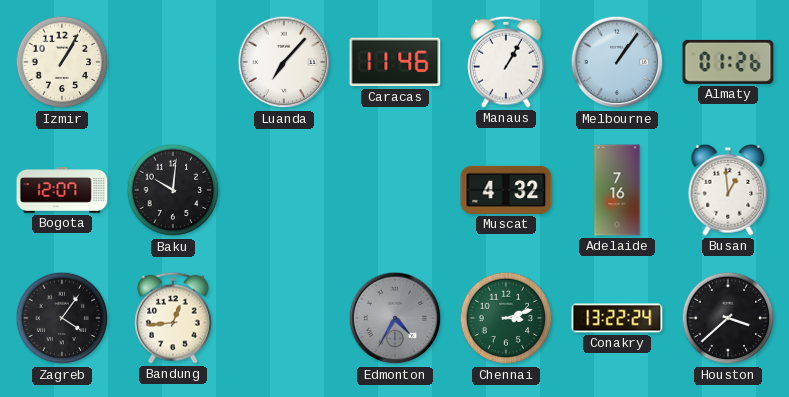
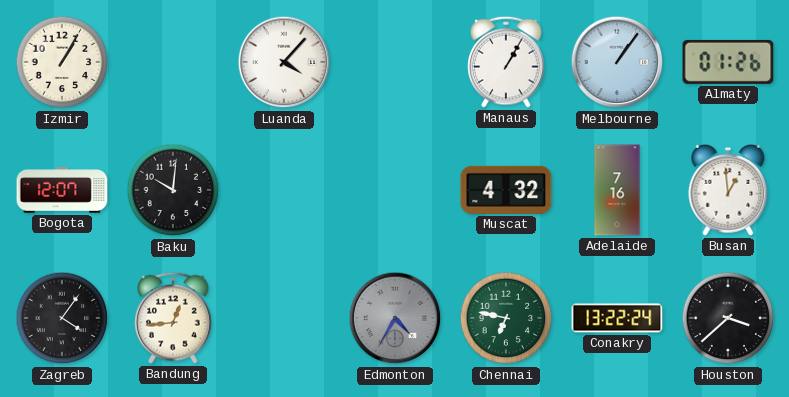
Luanda: 7:07 -> 4:07 (284, 62)
Caracas: 11:46 -> none (395, 62)
Chennai: 3:12 -> 6:47 (506, 318)
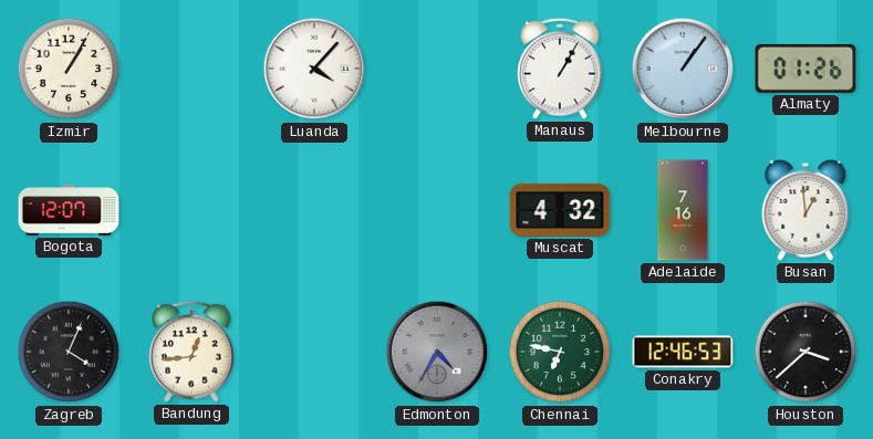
Baku: 10:01 -> none (173, 190)
Zagreb: 4:06 -> 4:04 (69, 352)
Conakry: 13:22 -> 12:46 (683, 352)
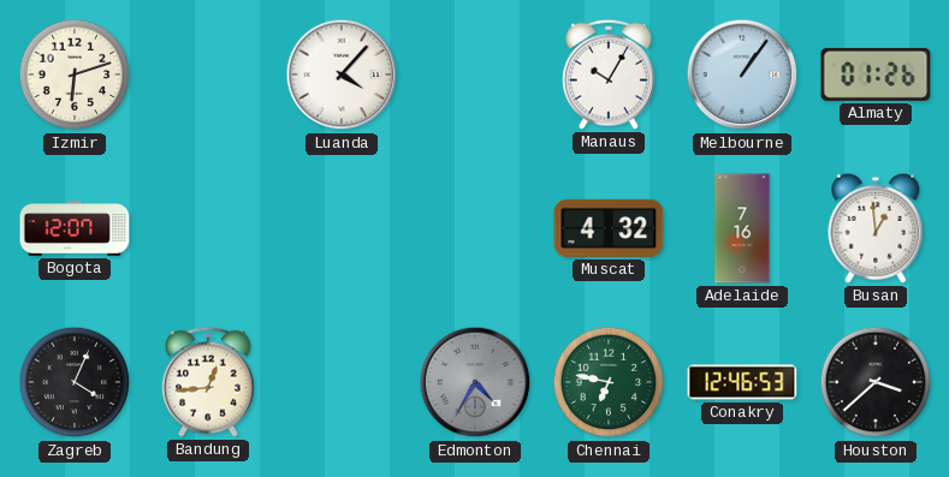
Izmir: 1:05 -> 6:12 (75, 74)
Manaus: 1:05 -> 10:05 (609, 74)
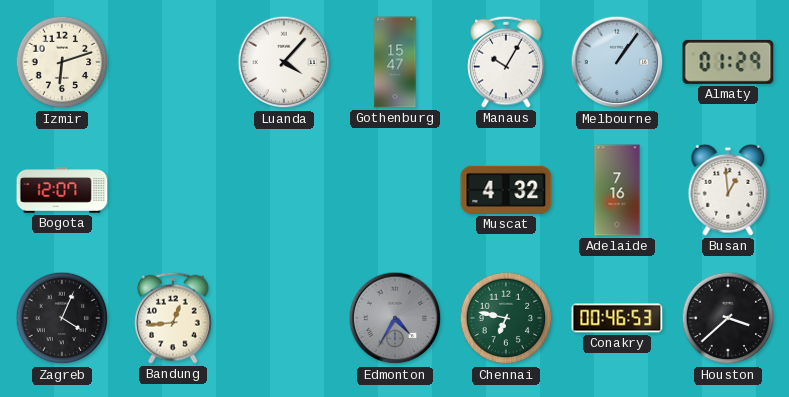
Gothenburg: none -> 15:47 (395, 62)
Almaty: 01:26 -> 01:29 (728, 62)
Conakry: 12:46 -> 00:46 (617, 318)
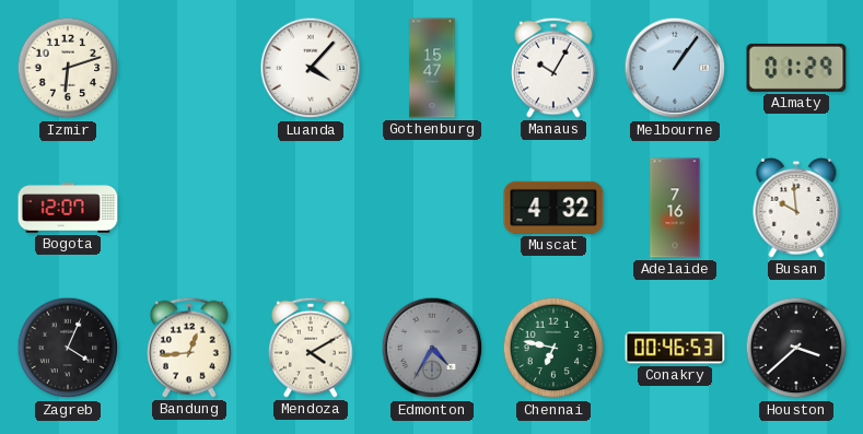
Busan: 12:59 -> 9:59 (796, 208)
Mendoza: none -> 4:10 (311, 348)
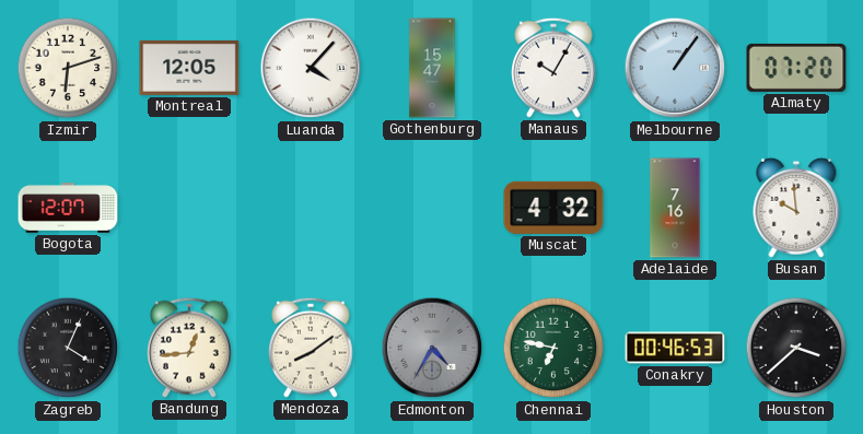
Montreal: none -> 12:05 (189, 68)
Almaty: 01:29 -> 07:20 (796, 68)
Mendoza: 4:10 -> 8:09 (311, 348)
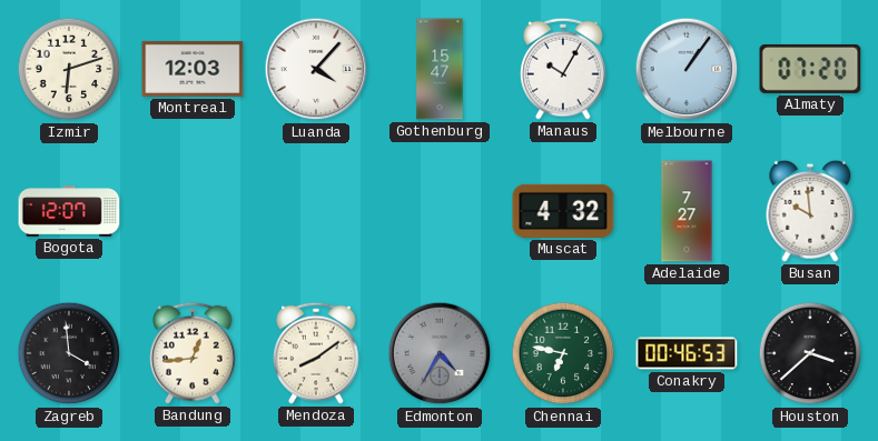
Montreal: 12:05 -> 12:03 (193, 69)
Adelaide: 7:16 -> 7:27 (687, 211)
Zagreb: 4:04 -> 3:59 (69, 353)
